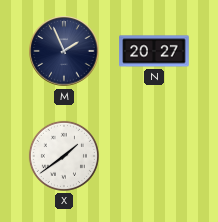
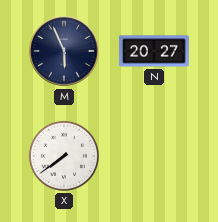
M: 1:56 -> 5:56 (64, 51)
X: 1:39 -> 7:39 (64, 156)
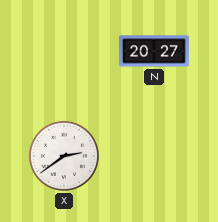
M: 5:56 -> none (64, 51)
X: 7:39 -> 2:39 (64, 156)
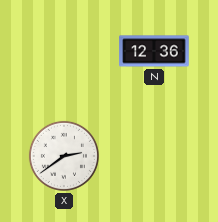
N: 20:27 -> 12:36 (154, 51)
